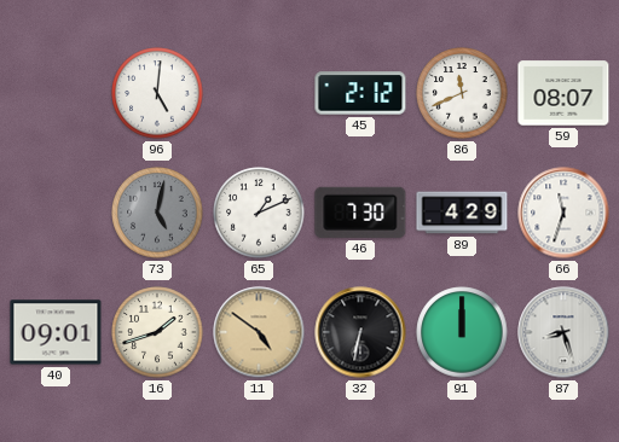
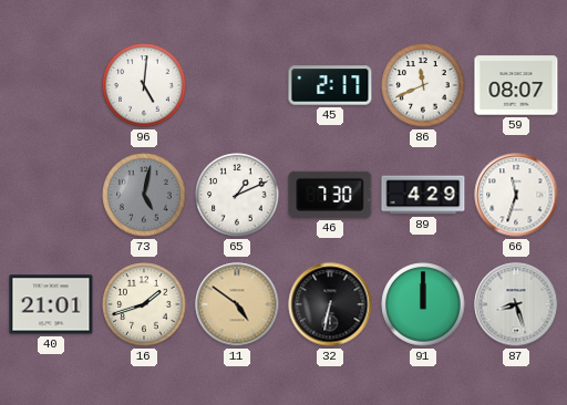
45: 2:12 -> 2:17 (330, 85)
40: 09:01 -> 21:01 (51, 304)
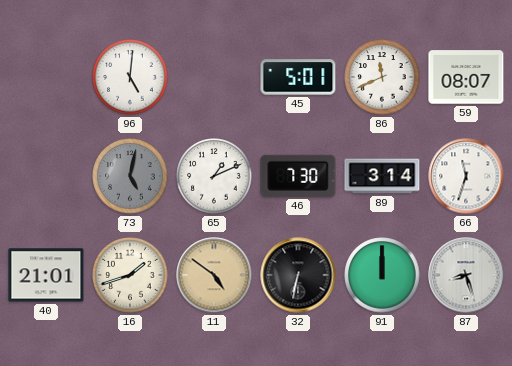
45: 2:17 -> 5:01 (298, 77)
89: 4:29 -> 3:14 (382, 176)
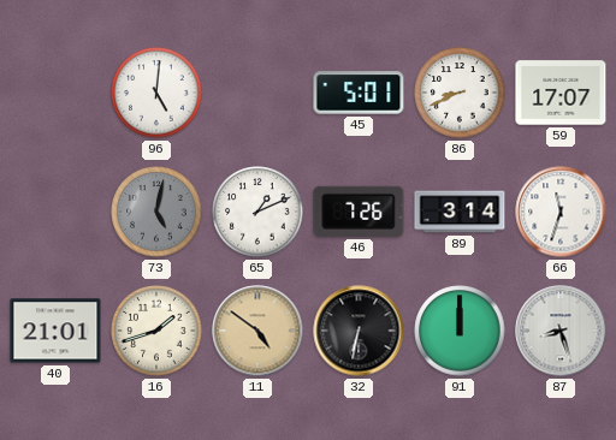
86: 11:41 -> 8:41 (460, 93)
59: 08:07 -> 17:07 (561, 93)
46: 7:30 -> 7:26 (359, 212)
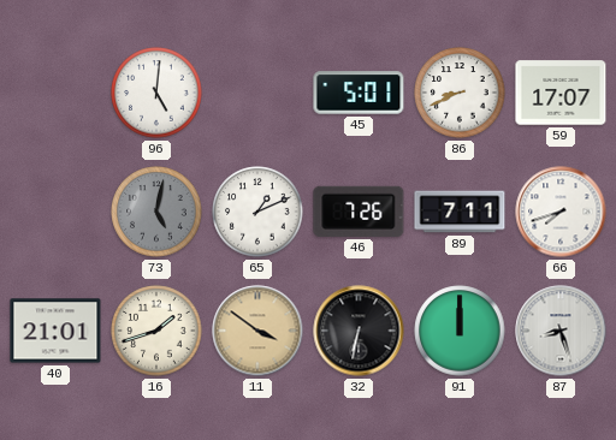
89: 3:14 -> 7:11 (460, 212)
66: 11:33 -> 7:42 (561, 212)
11: 4:51 -> 3:51 (257, 331)
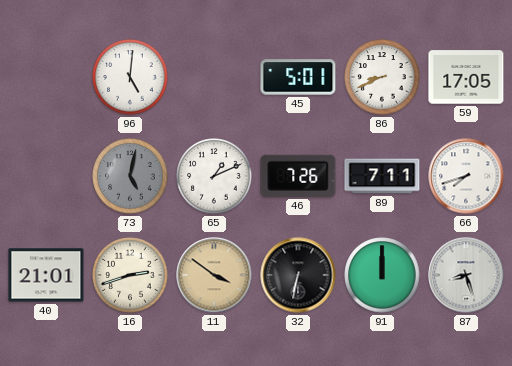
59: 17:07 -> 17:05 (466, 77)
16: 1:42 -> 2:42 (130, 275)
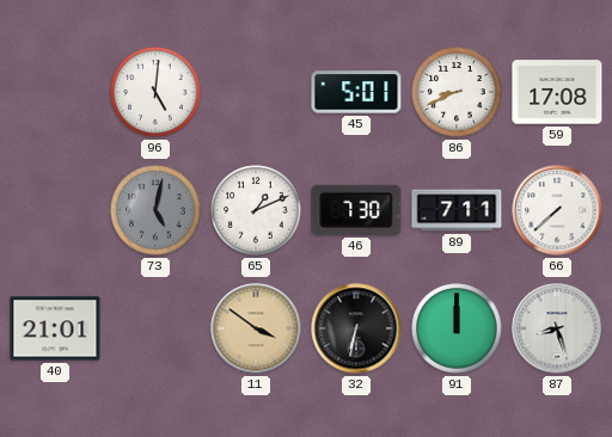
59: 17:05 -> 17:08 (557, 92)
46: 7:26 -> 7:30 (356, 210)
66: 7:42 -> 7:38 (557, 210)
16: 2:42 -> none (130, 275)
